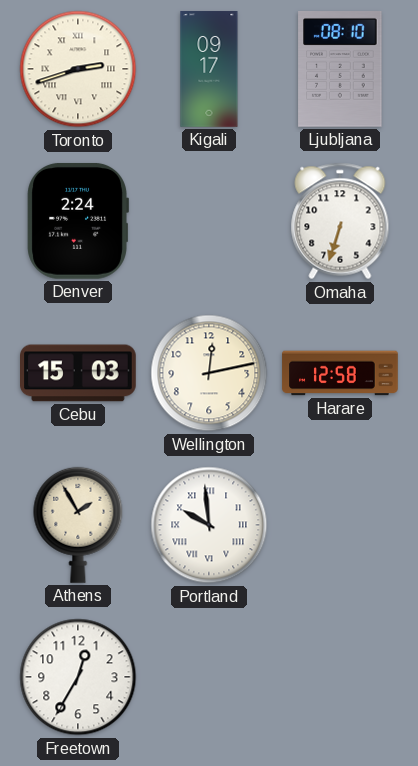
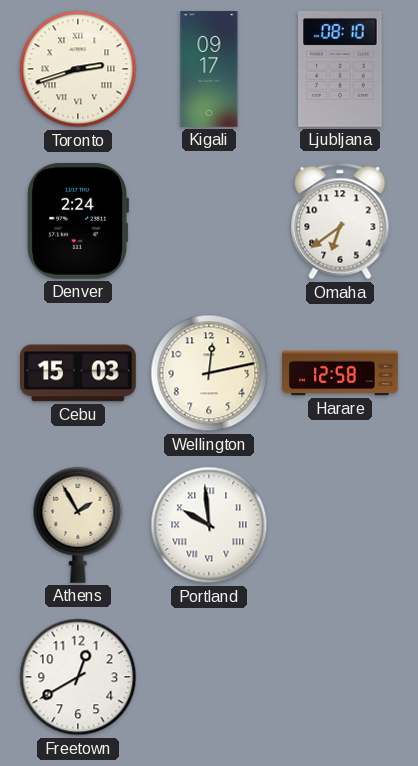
Omaha: 6:33 -> 6:39 (340, 221)
Freetown: 12:35 -> 12:40 (78, 677)
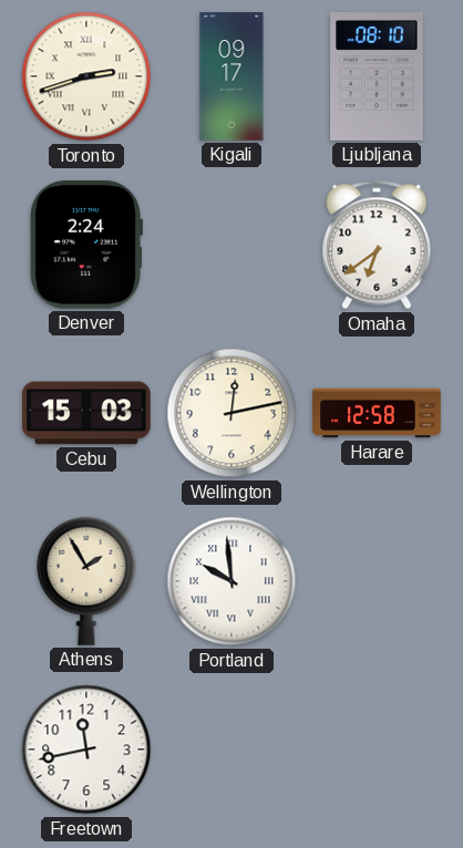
Freetown: 12:40 -> 11:43 (86, 749)
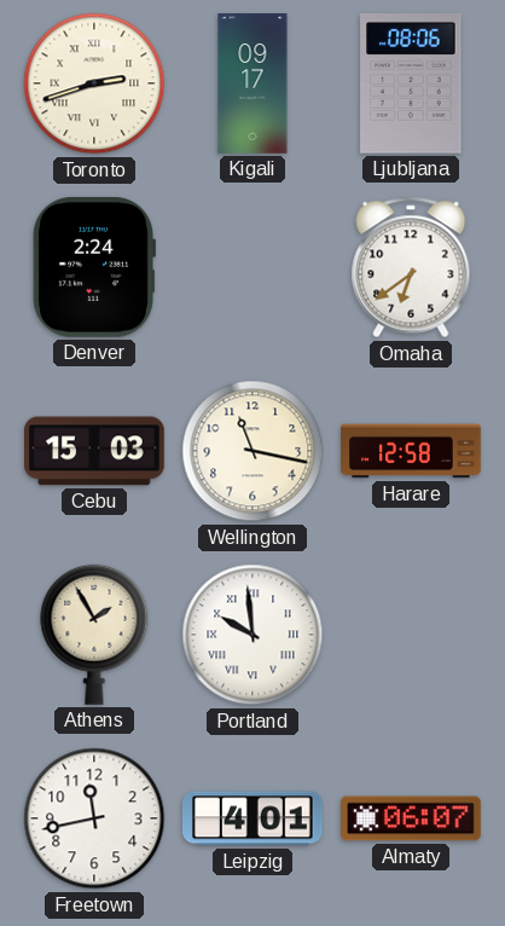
Ljubljana: 08:10 -> 08:06 (411, 85)
Wellington: 12:13 -> 11:17 (252, 451)
Leipzig: none -> 4:01 (254, 818)
Almaty: none -> 06:07 (412, 818)
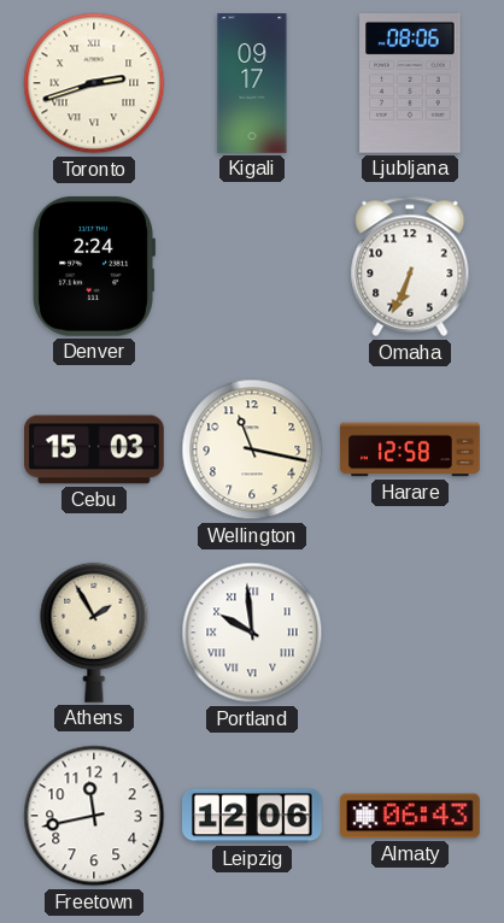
Omaha: 6:39 -> 6:34 (410, 266)
Leipzig: 4:01 -> 12:06 (253, 816)
Almaty: 06:07 -> 06:43 (411, 816)
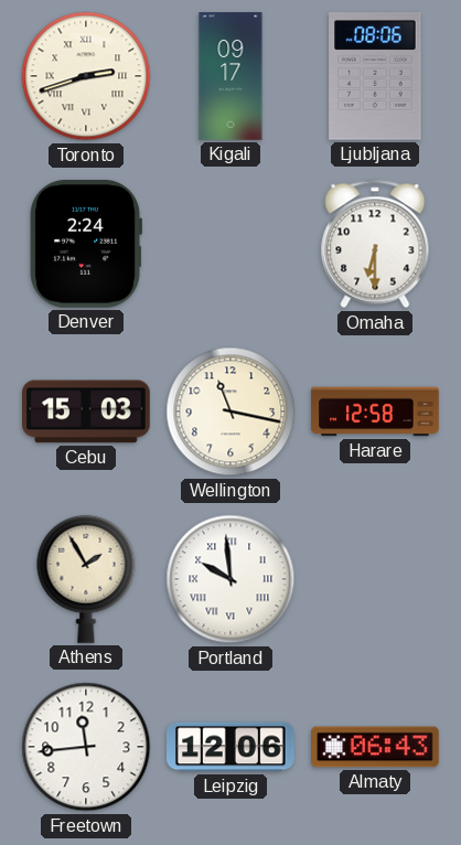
Omaha: 6:34 -> 6:30 (375, 244)
Freetown: 11:43 -> 11:44 (86, 747)
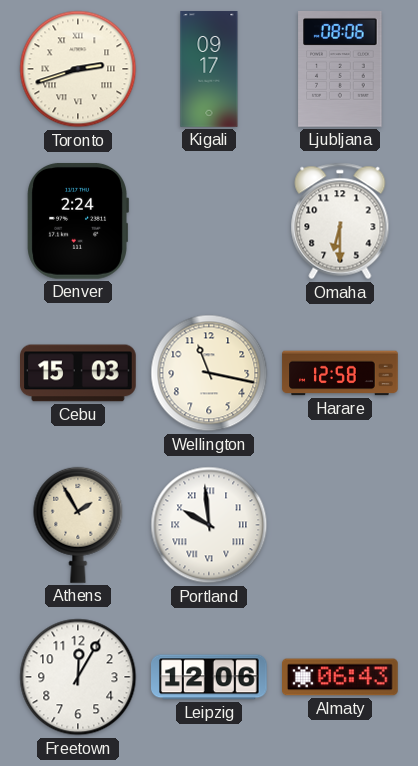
Freetown: 11:44 -> 12:05 (78, 677)
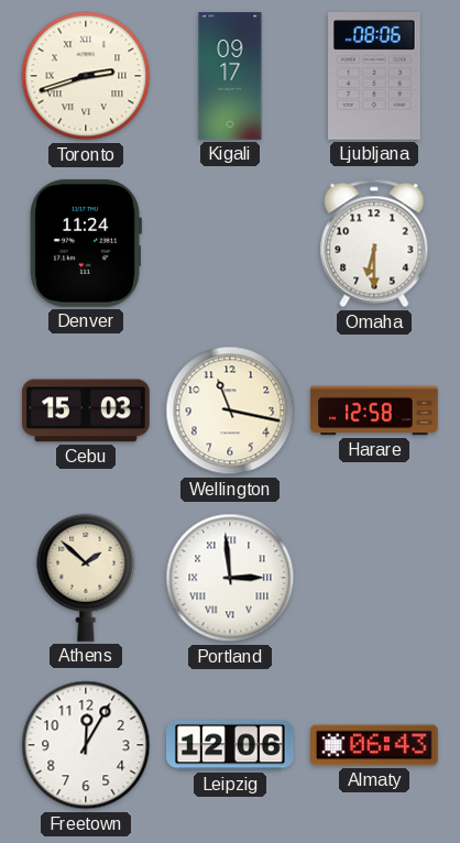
Denver: 2:24 -> 11:24 (86, 243)
Athens: 1:55 -> 1:52 (86, 578)
Portland: 9:59 -> 2:59 (230, 578)
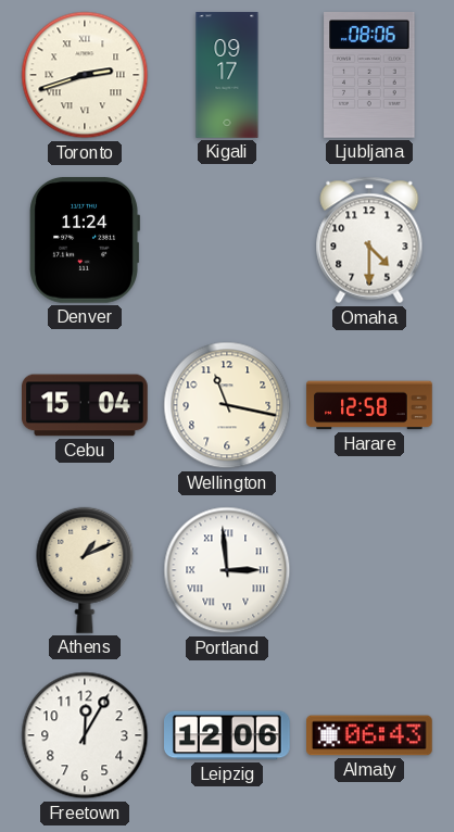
Omaha: 6:30 -> 4:30 (369, 240)
Cebu: 15:03 -> 15:04 (85, 405)
Athens: 1:52 -> 1:11 (85, 570)
